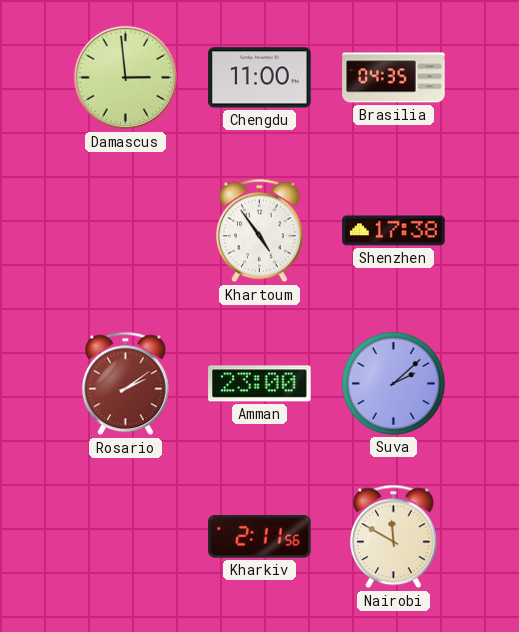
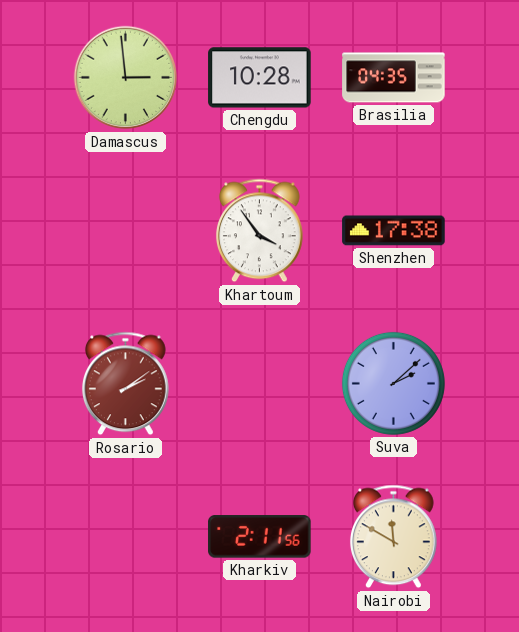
Chengdu: 11:00 -> 10:28 (260, 78)
Khartoum: 4:54 -> 3:54 (259, 231)
Amman: 23:00 -> none (260, 384)
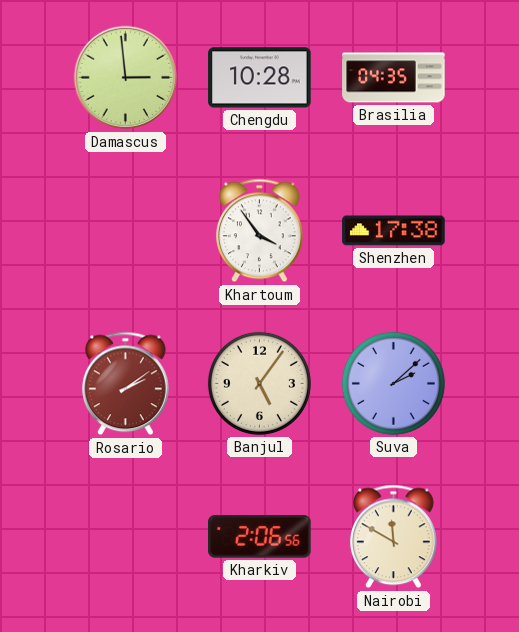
Banjul: none -> 5:06 (259, 383)
Kharkiv: 2:11 -> 2:06 (260, 537)
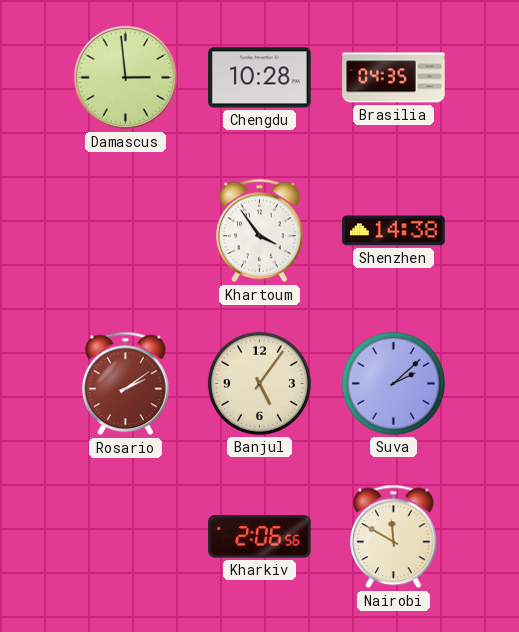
Shenzhen: 17:38 -> 14:38 (394, 231)
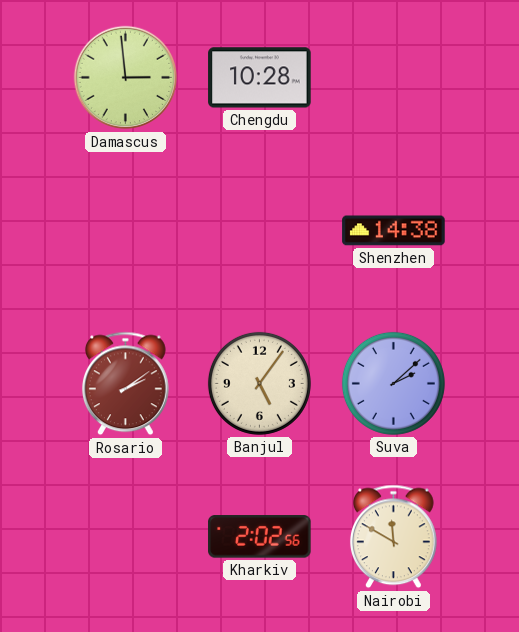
Brasilia: 04:35 -> none (394, 78)
Khartoum: 3:54 -> none (259, 231)
Kharkiv: 2:06 -> 2:02 (260, 537)
